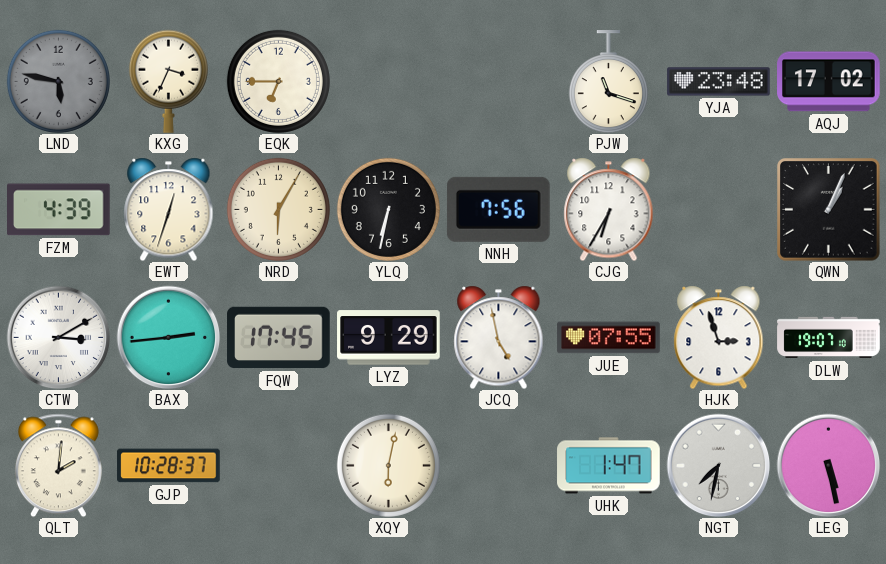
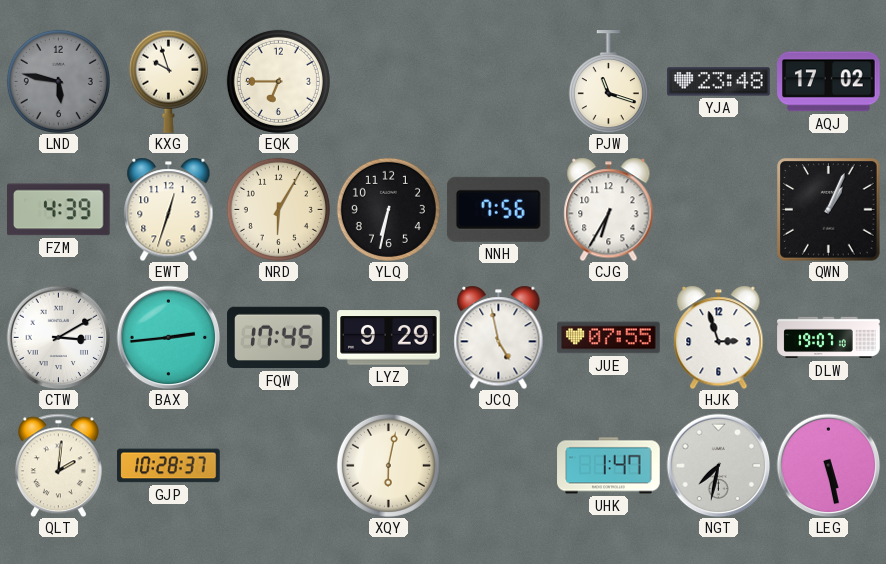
KXG: 3:34 -> 9:57 (168, 81)
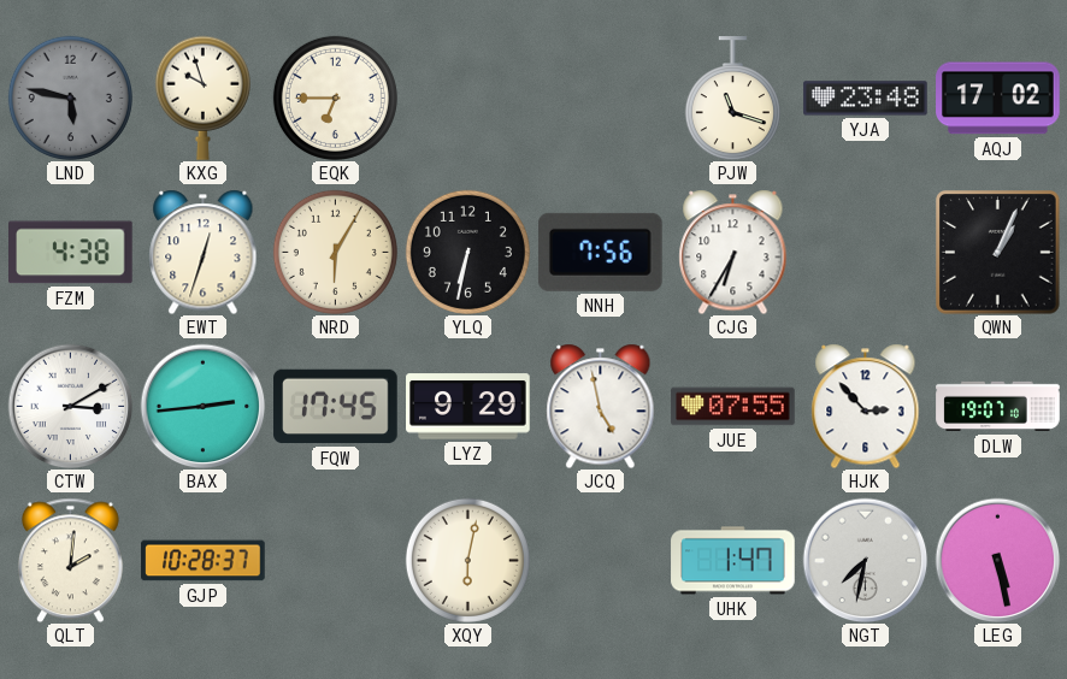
FZM: 4:39 -> 4:38 (71, 253)
HJK: 2:57 -> 2:53 (866, 406)
